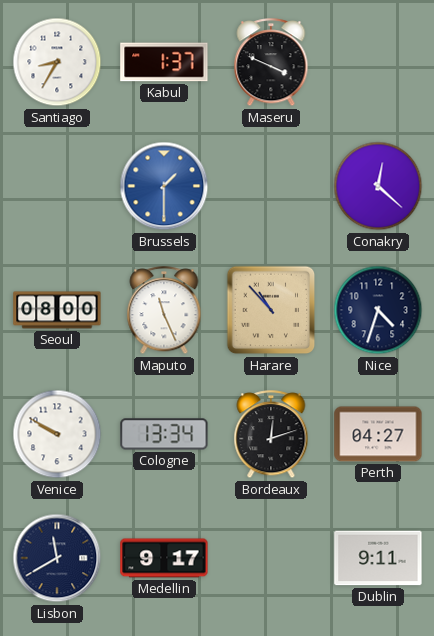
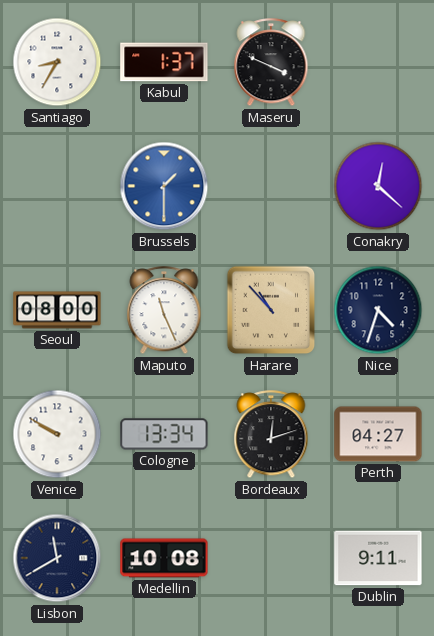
Medellin: 9:17 -> 10:08 (164, 558)
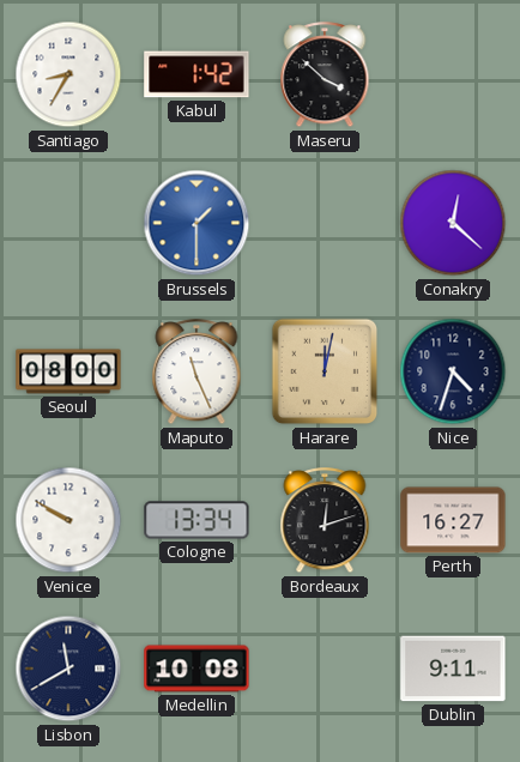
Kabul: 1:37 -> 1:42 (196, 74)
Maseru: 3:49 -> 3:52 (325, 75)
Harare: 10:53 -> 12:02 (325, 371)
Perth: 04:27 -> 16:27 (453, 520)
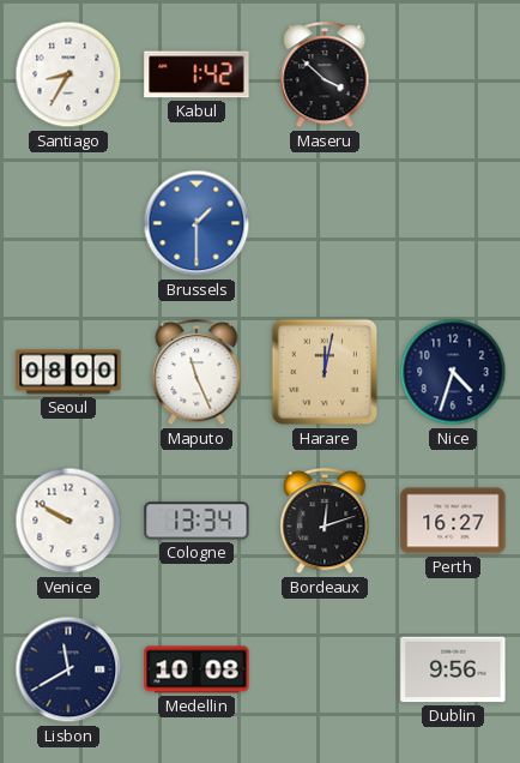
Conakry: 12:22 -> none (453, 223)
Dublin: 9:11 -> 9:56 (453, 669)
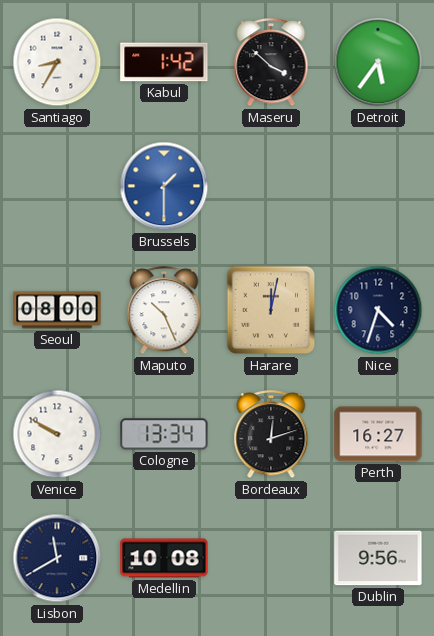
Detroit: none -> 5:36 (378, 62)
Maputo: 11:26 -> 10:26 (164, 311)
